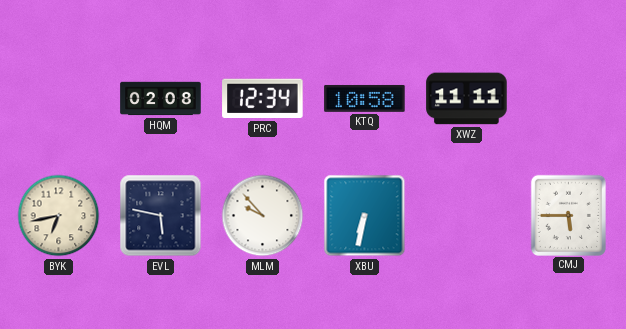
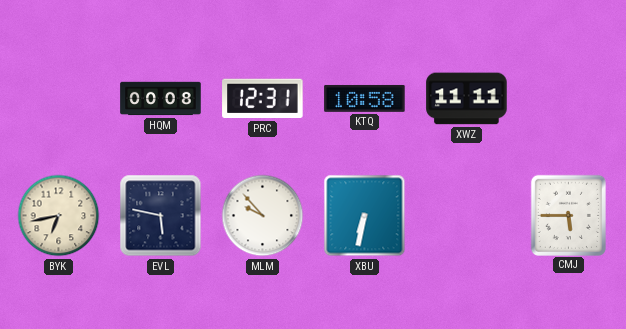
HQM: 02:08 -> 00:08 (161, 99)
PRC: 12:34 -> 12:31 (263, 99)
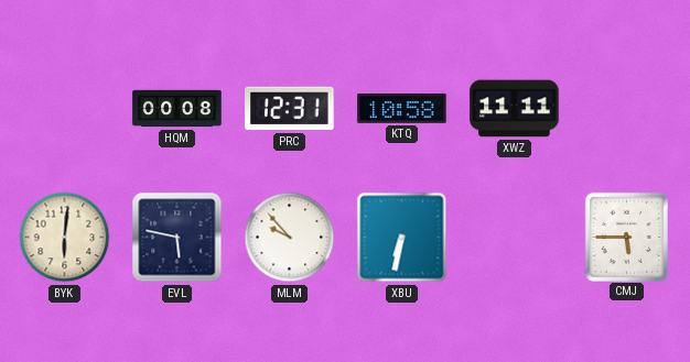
BYK: 6:43 -> 6:01 (65, 238)
